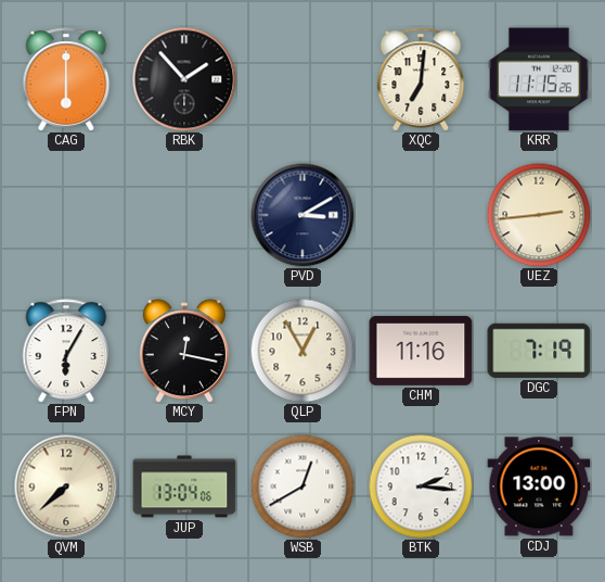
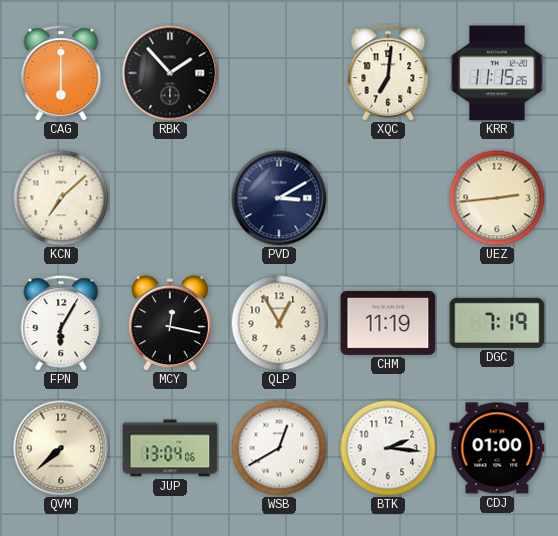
KCN: none -> 7:08 (61, 198)
CHM: 11:16 -> 11:19 (388, 323)
CDJ: 13:00 -> 01:00 (497, 448)
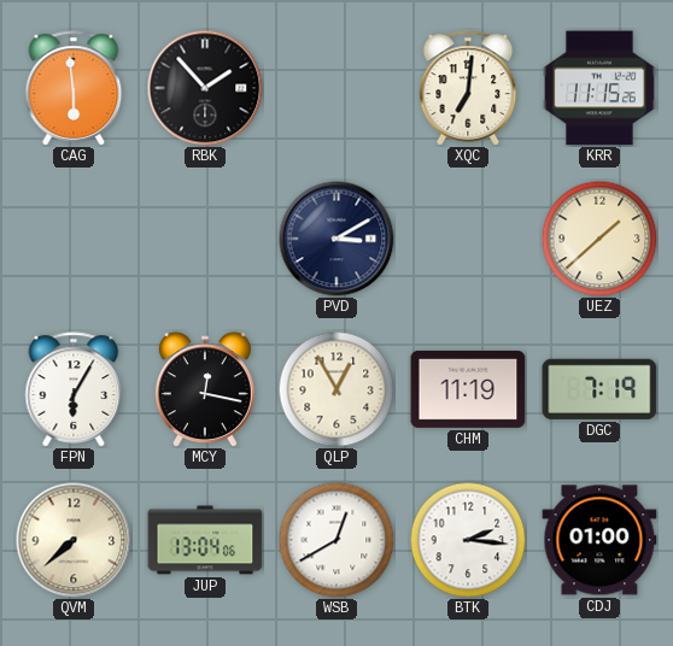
CAG: 6:00 -> 5:59 (74, 88)
KCN: 7:08 -> none (61, 198)
UEZ: 2:44 -> 1:38 (599, 239)
